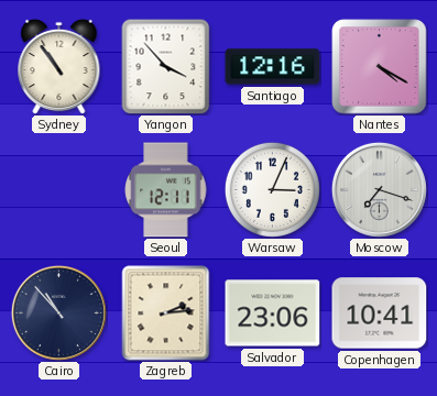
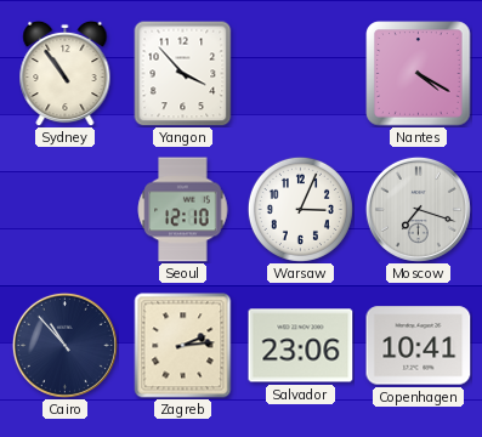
Santiago: 12:16 -> none (273, 67)
Seoul: 12:11 -> 12:10 (183, 210)
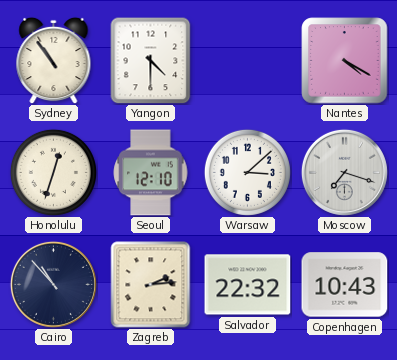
Yangon: 3:53 -> 4:30 (151, 60)
Honolulu: none -> 12:33 (53, 172)
Warsaw: 3:04 -> 3:08 (247, 172)
Salvador: 23:06 -> 22:32 (248, 285)
Copenhagen: 10:41 -> 10:43 (345, 285)
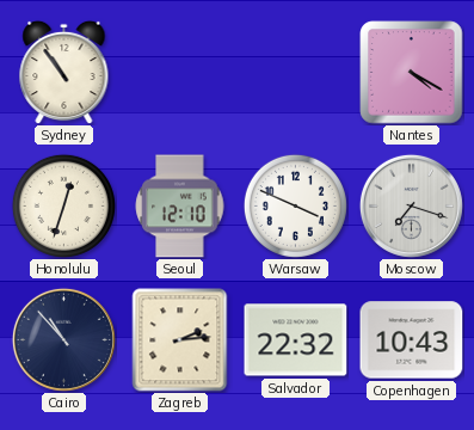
Yangon: 4:30 -> none (151, 60)
Warsaw: 3:08 -> 3:49 (295, 205)
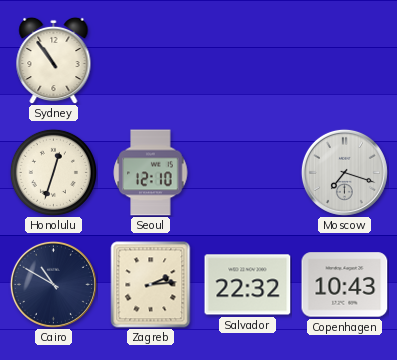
Nantes: 4:20 -> none (412, 73)
Warsaw: 3:49 -> none (295, 205)
Cairo: 10:53 -> 10:50 (53, 284)
